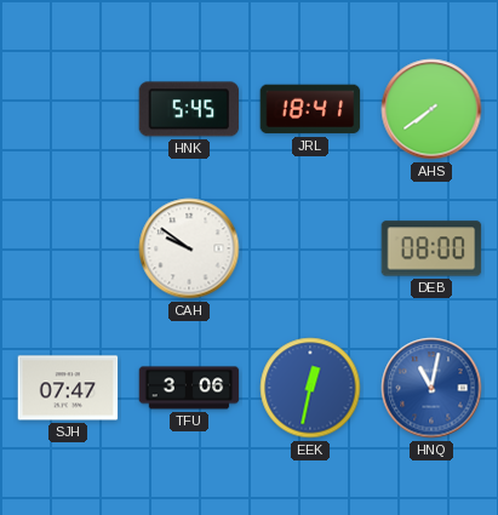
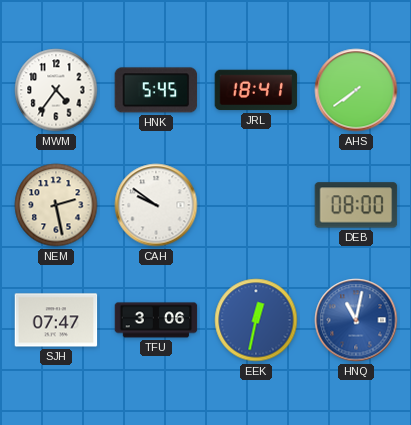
MWM: none -> 4:36 (56, 90)
NEM: none -> 2:28 (56, 205)
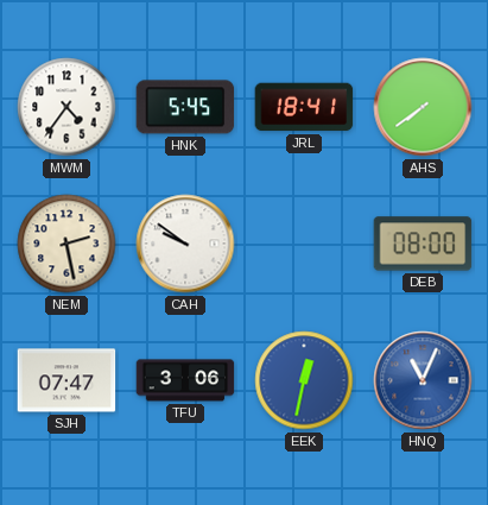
HNQ: 11:02 -> 11:04 (423, 380)
